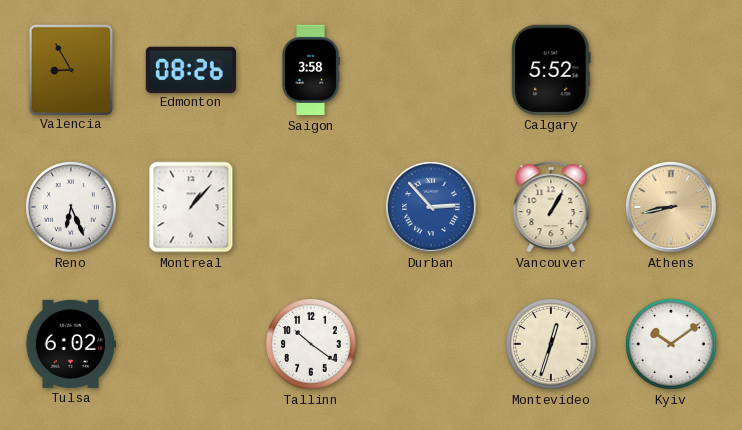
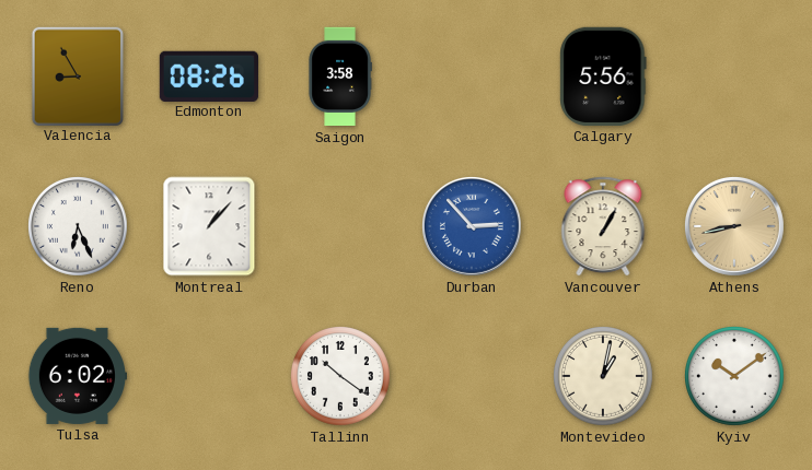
Calgary: 5:52 -> 5:56 (603, 77)
Montevideo: 12:33 -> 1:02 (604, 377)
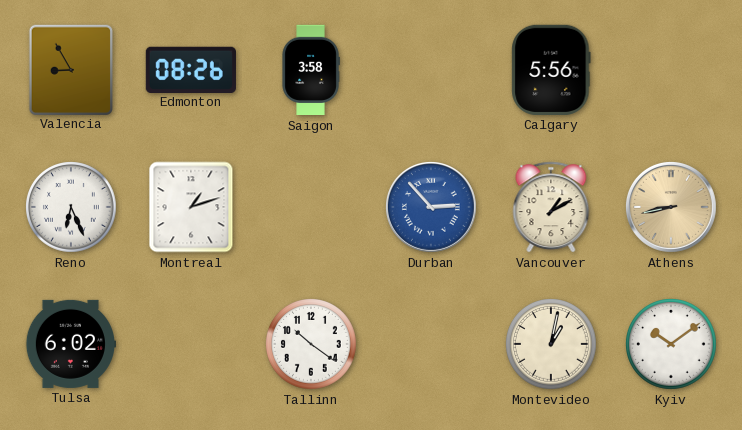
Montreal: 1:07 -> 1:12 (191, 207)
Vancouver: 1:05 -> 1:10 (551, 207)
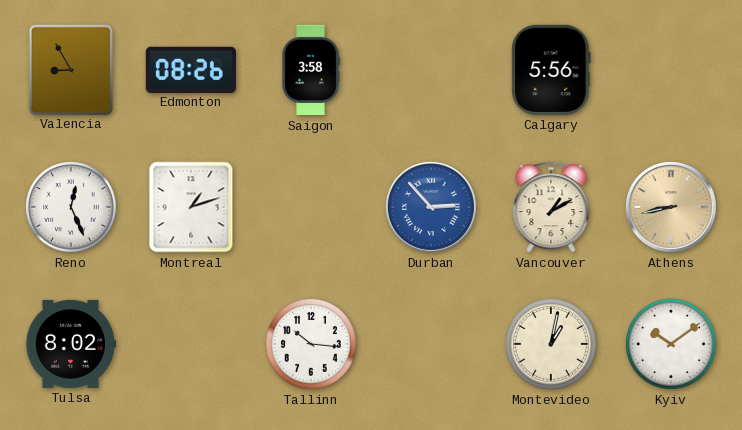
Reno: 6:26 -> 12:26 (72, 208)
Tulsa: 6:02 -> 8:02 (70, 344)
Tallinn: 10:21 -> 10:16 (312, 345)
